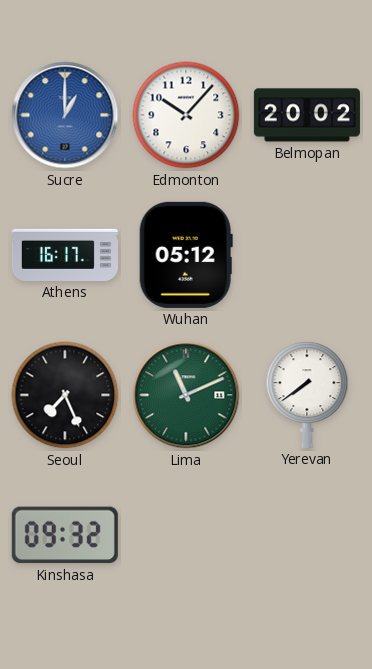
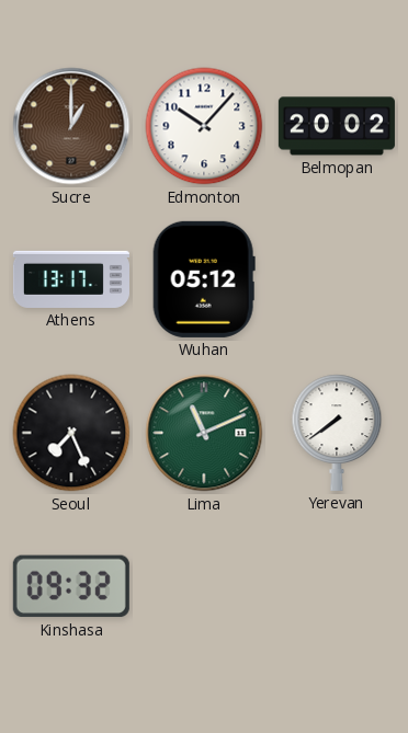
Sucre dial: blue -> brown (71, 126)
Athens: 16:17 -> 13:17 (71, 279)
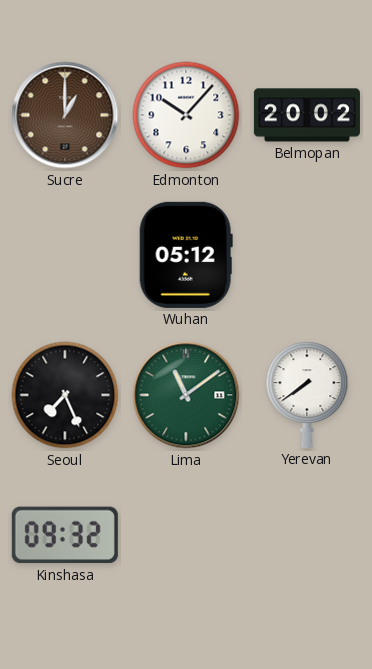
Athens: 13:17 -> none (71, 279)
Lima: 11:11 -> 11:09 (186, 395)
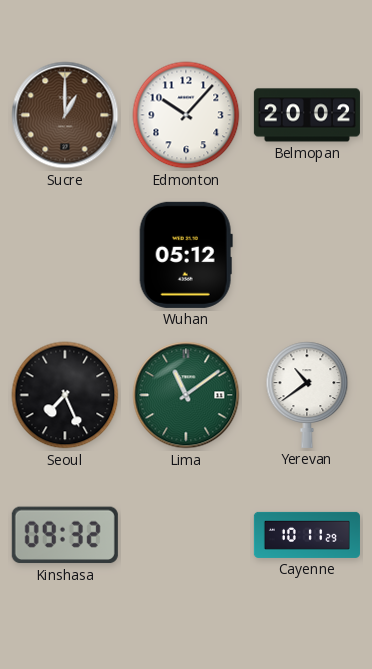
Yerevan: 7:39 -> 10:39 (307, 395)
Cayenne: none -> 10:11 (307, 535)
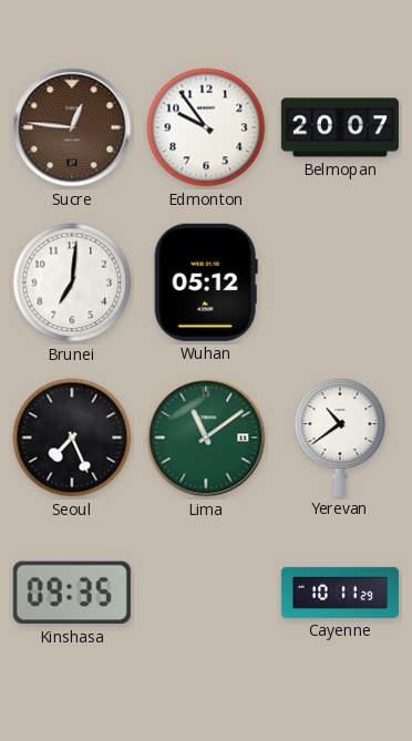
Sucre: 1:00 -> 12:46 (72, 127)
Edmonton: 10:07 -> 9:54 (206, 127)
Belmopan: 20:02 -> 20:07 (340, 127)
Brunei: none -> 7:01 (72, 282)
Kinshasa: 09:32 -> 09:35 (72, 593)
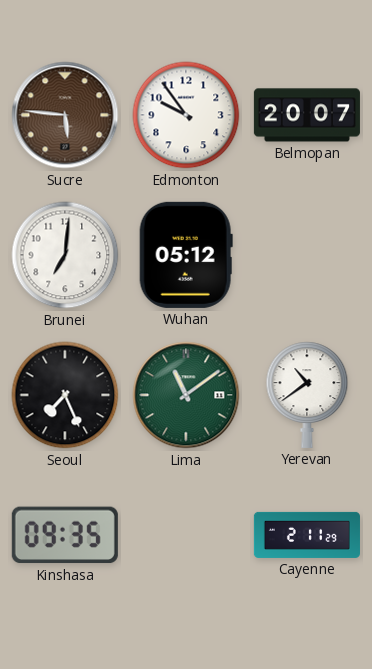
Sucre: 12:46 -> 5:46 (65, 115)
Cayenne: 10:11 -> 2:11 (307, 535)
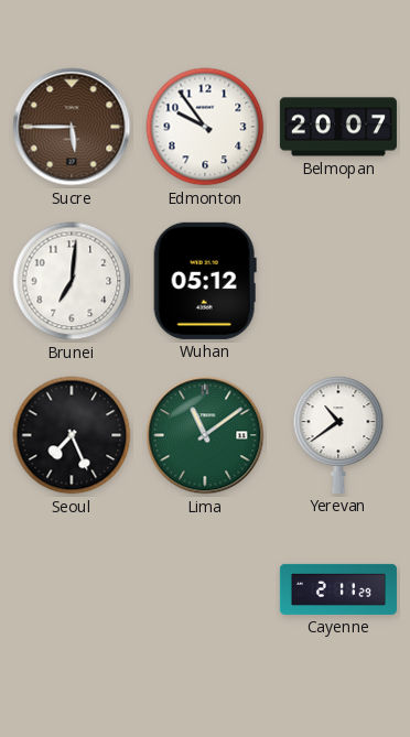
Sucre: 5:46 -> 5:45 (72, 127)
Kinshasa: 09:35 -> none (65, 535)
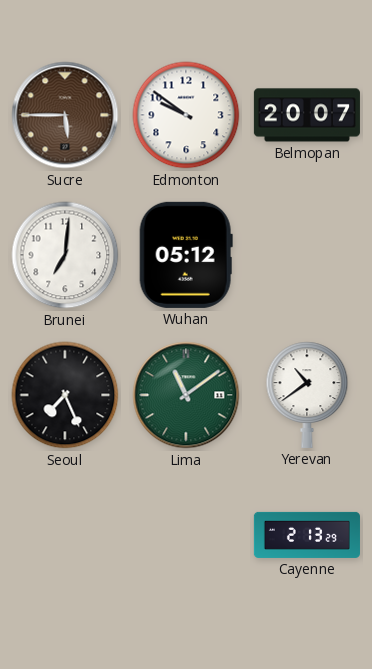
Edmonton: 9:54 -> 9:51 (186, 115)
Cayenne: 2:11 -> 2:13 (307, 535)
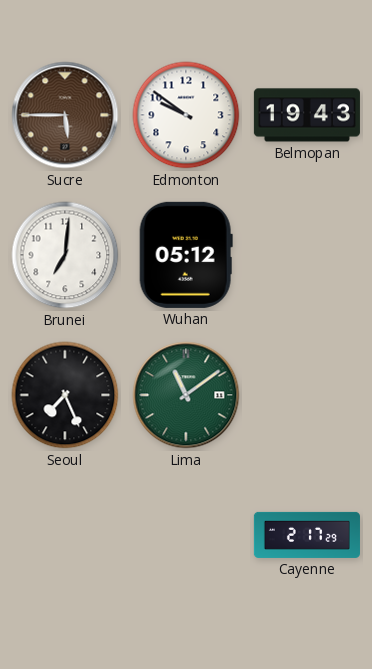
Belmopan: 20:07 -> 19:43 (307, 115)
Yerevan: 10:39 -> none (307, 395)
Cayenne: 2:13 -> 2:17 (307, 535)
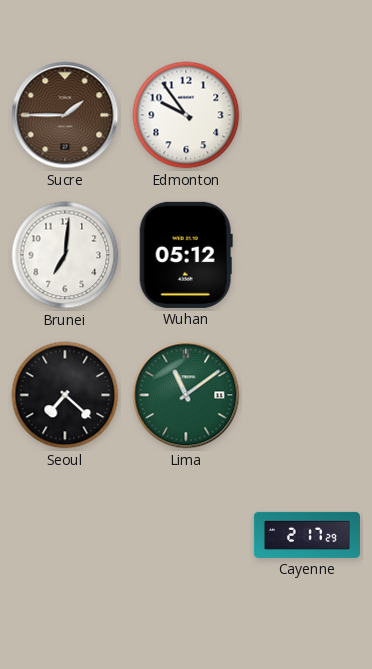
Sucre: 5:45 -> 1:45 (65, 115)
Edmonton: 9:51 -> 9:54 (186, 115)
Belmopan: 19:43 -> none (307, 115)
Seoul: 7:26 -> 7:22 (65, 395)
